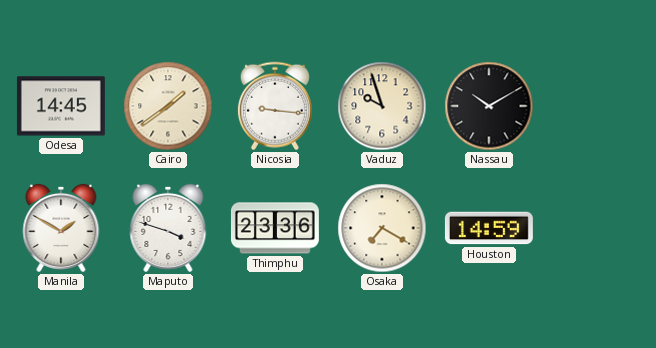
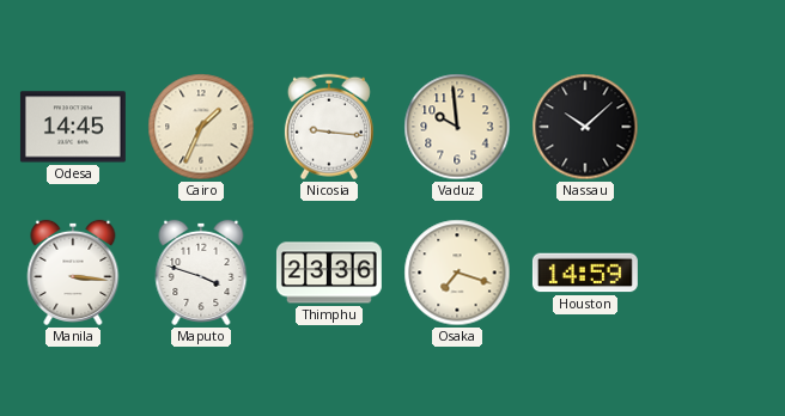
Cairo: 1:39 -> 1:34 (201, 127)
Vaduz: 9:57 -> 9:59 (457, 127)
Nassau: 10:10 -> 10:08 (585, 127)
Manila: 1:50 -> 3:16 (73, 273)
Osaka: 7:20 -> 7:18 (457, 273)
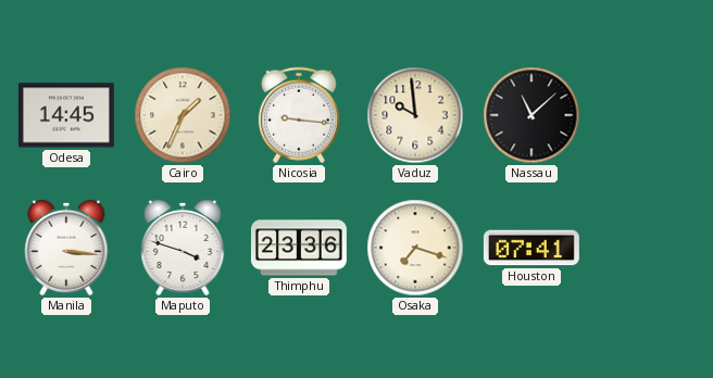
Nassau: 10:08 -> 11:08 (531, 115)
Houston: 14:59 -> 07:41 (531, 248)
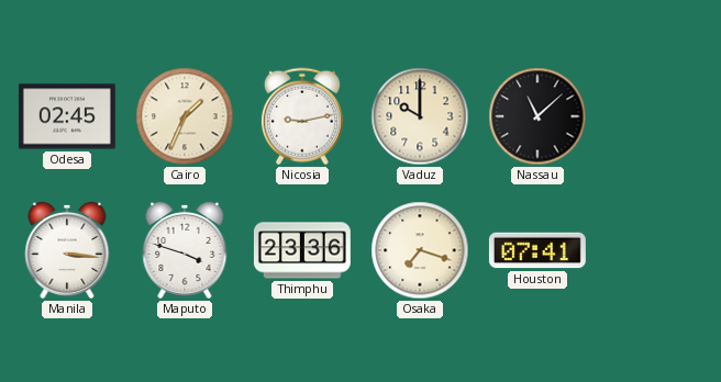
Odesa: 14:45 -> 02:45 (67, 116)
Nicosia: 9:16 -> 9:13 (302, 116)
Vaduz: 9:59 -> 10:00 (420, 116)
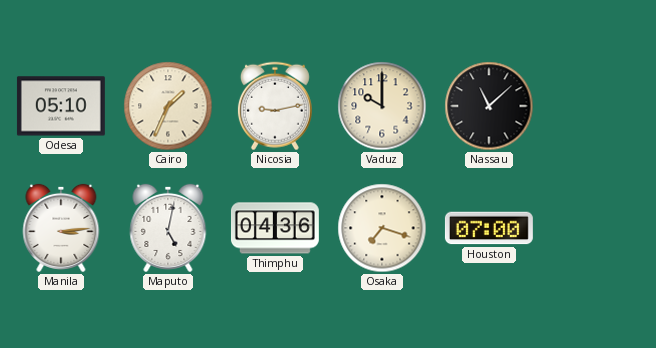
Odesa: 02:45 -> 05:10 (61, 106)
Manila: 3:16 -> 3:14 (61, 228)
Maputo: 3:48 -> 5:02 (168, 228)
Thimphu: 23:36 -> 04:36 (275, 228)
Houston: 07:41 -> 07:00 (489, 228)
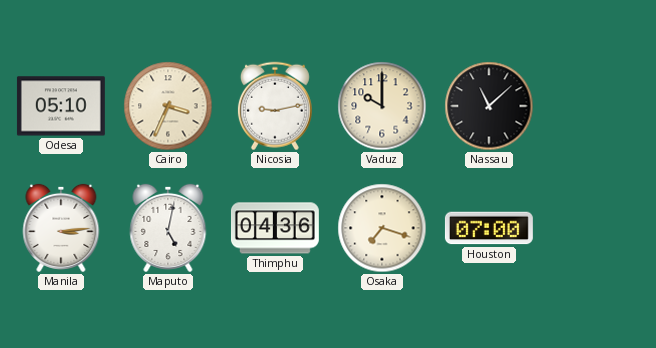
Cairo: 1:34 -> 3:34 (168, 106)
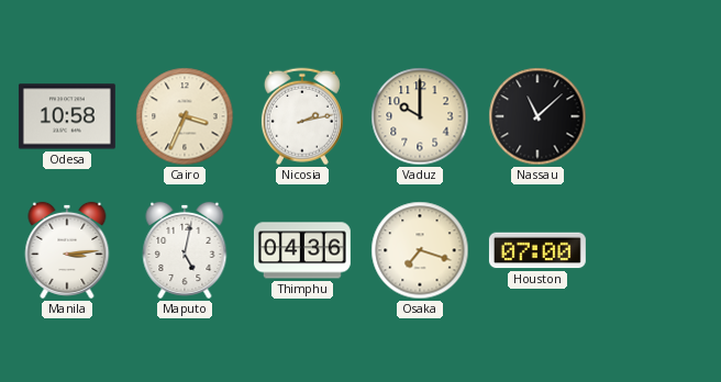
Odesa: 05:10 -> 10:58 (67, 116)
Nicosia: 9:13 -> 2:13 (302, 116)
